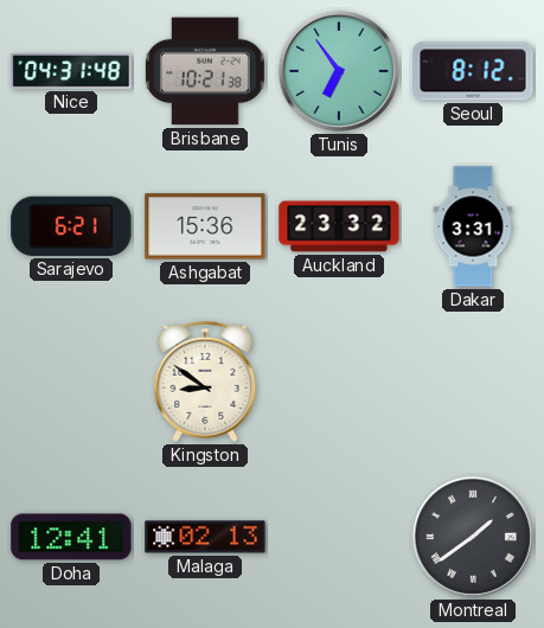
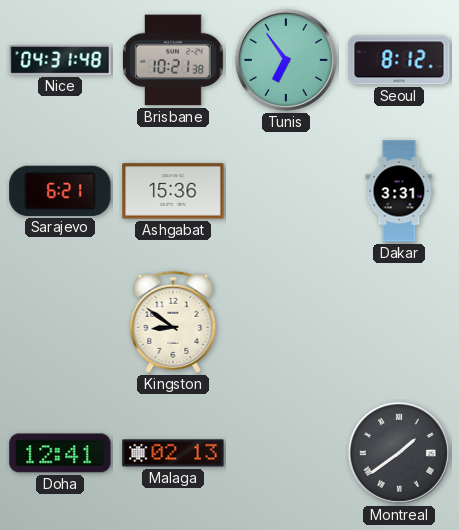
Auckland: 23:32 -> none (339, 226)
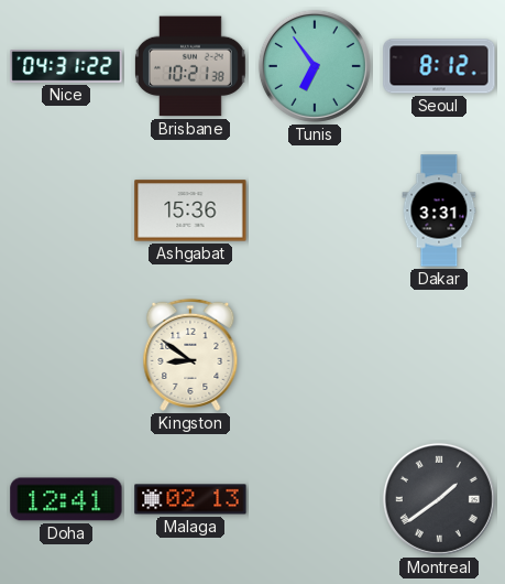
Nice: 04:31:48 -> 04:31:22 (66, 66)
Sarajevo: 6:21 -> none (60, 191)
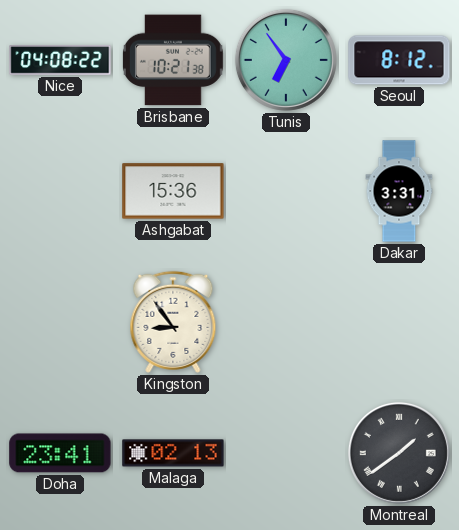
Nice: 04:31 -> 04:08 (60, 60)
Kingston: 8:51 -> 8:54 (173, 322)
Doha: 12:41 -> 23:41 (60, 453)
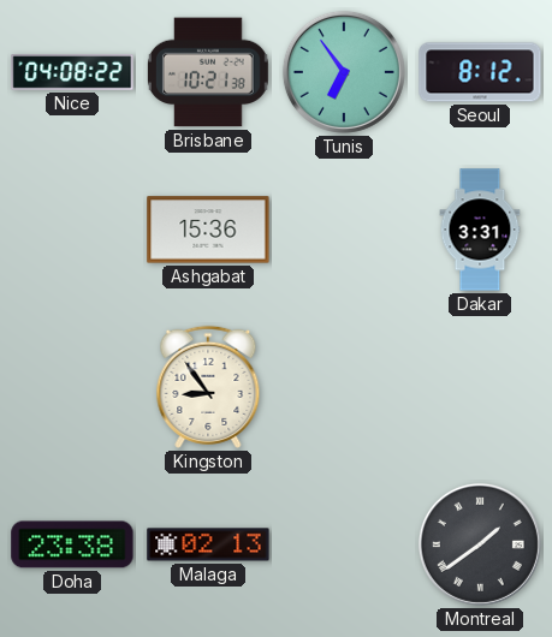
Doha: 23:41 -> 23:38 (72, 544)
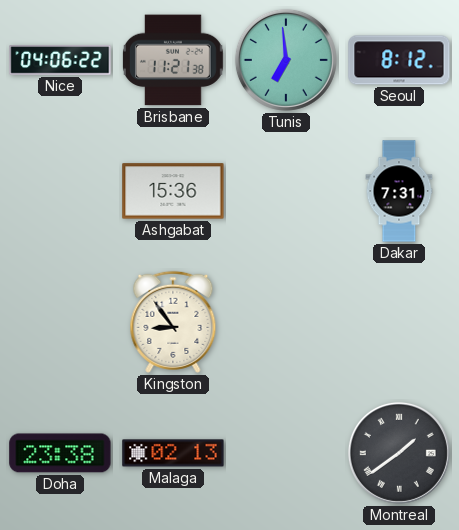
Nice: 04:08 -> 04:06 (60, 60)
Brisbane: 10:21 -> 11:21 (174, 60)
Tunis: 6:54 -> 6:59 (286, 60)
Dakar: 3:31 -> 7:31 (399, 191)
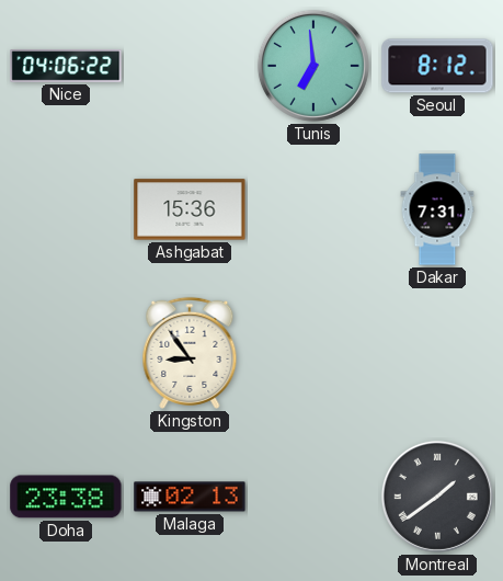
Brisbane: 11:21 -> none (174, 60)
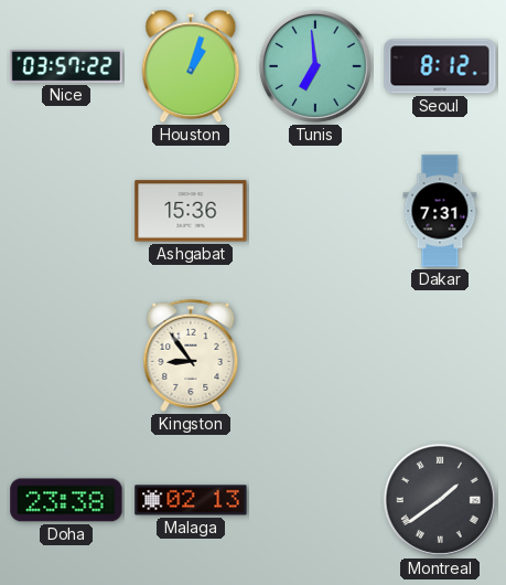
Nice: 04:06 -> 03:57 (66, 66)
Houston: none -> 1:03 (191, 66)
